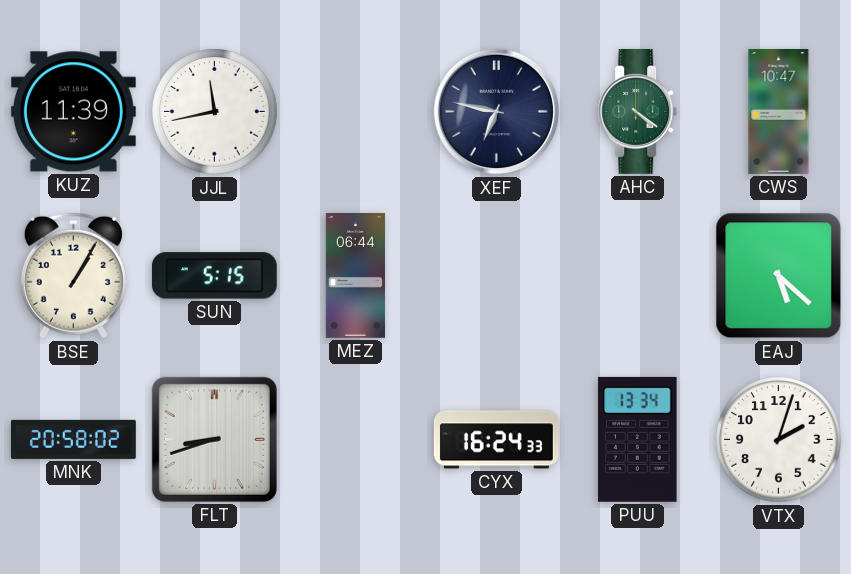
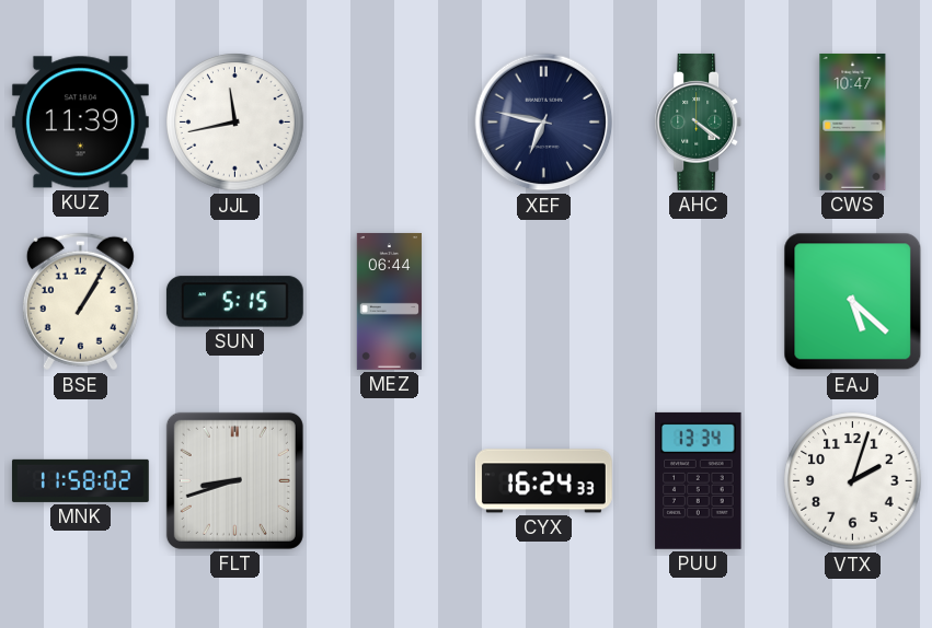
MNK: 20:58 -> 11:58 (80, 480)
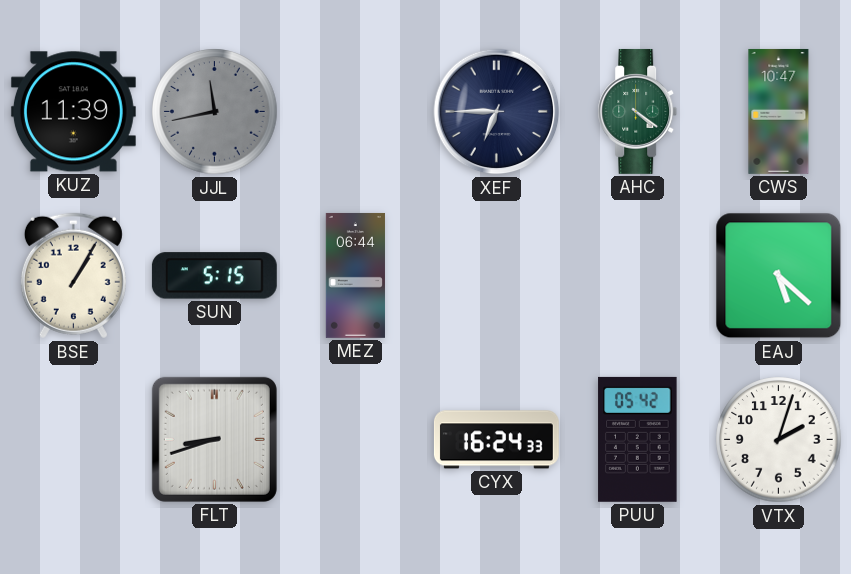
JJL dial: white -> grey (215, 112)
XEF: 6:47 -> 6:45 (497, 112)
MNK: 11:58 -> none (80, 480)
PUU: 13:34 -> 05:42 (638, 439)
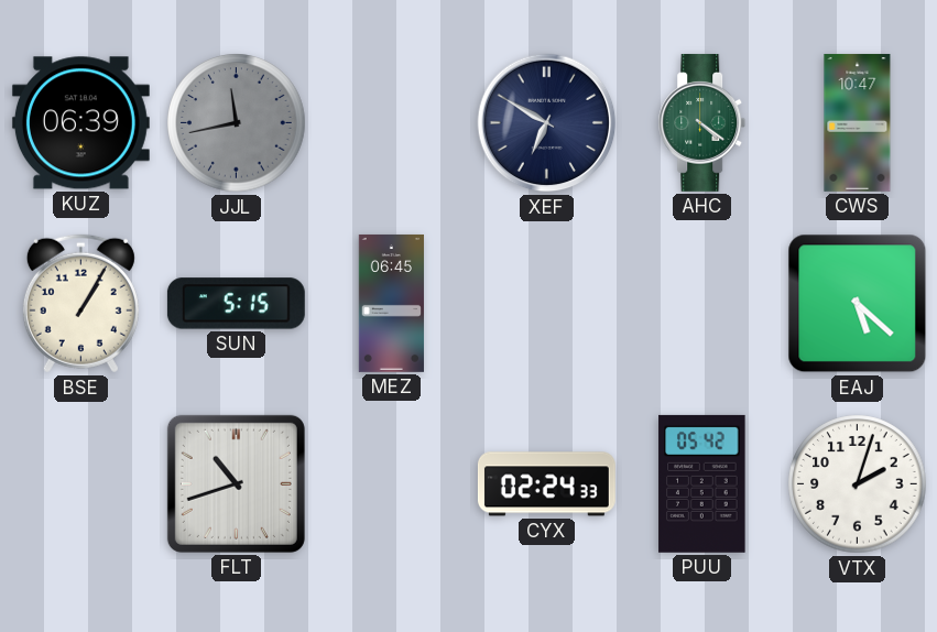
KUZ: 11:39 -> 06:39 (80, 123)
XEF: 6:45 -> 6:50 (547, 123)
MEZ: 06:44 -> 06:45 (391, 303)
FLT: 8:42 -> 10:42 (236, 483)
CYX: 16:24 -> 02:24 (546, 484)
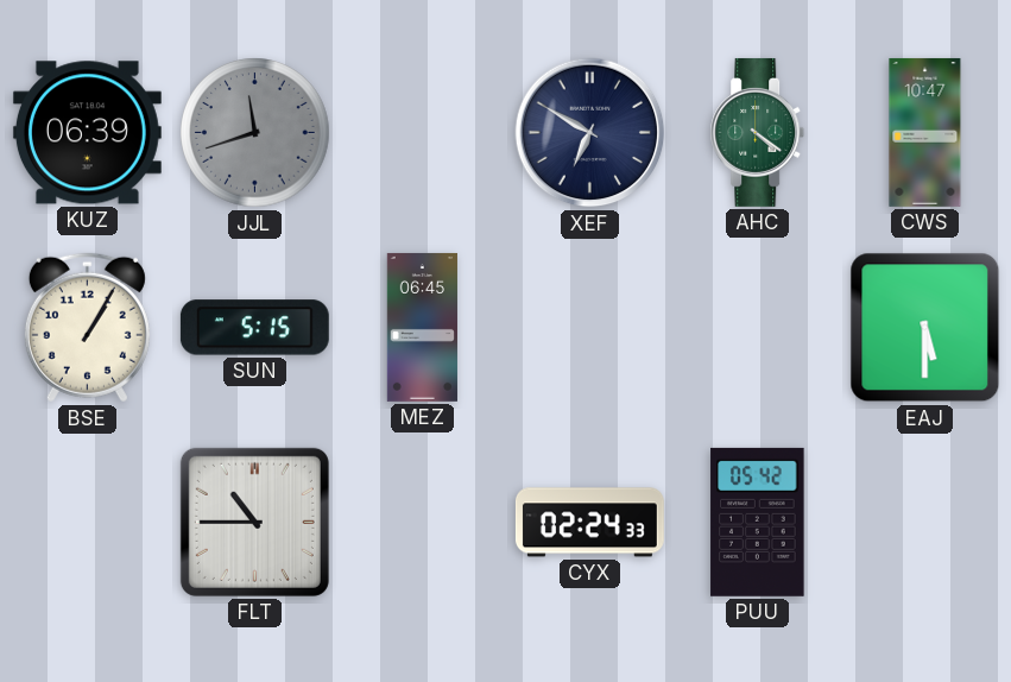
JJL: 11:43 -> 11:42 (255, 133)
EAJ: 5:22 -> 5:30 (925, 328)
FLT: 10:42 -> 10:45 (254, 522)
VTX: 2:03 -> none (858, 484)
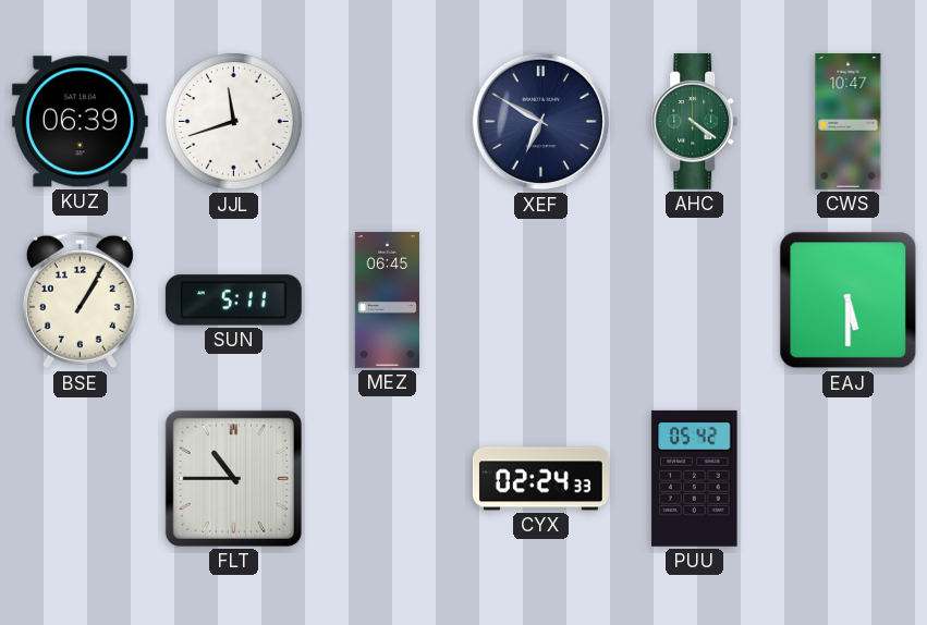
JJL dial: grey -> white (234, 122)
SUN: 5:15 -> 5:11 (233, 301)
